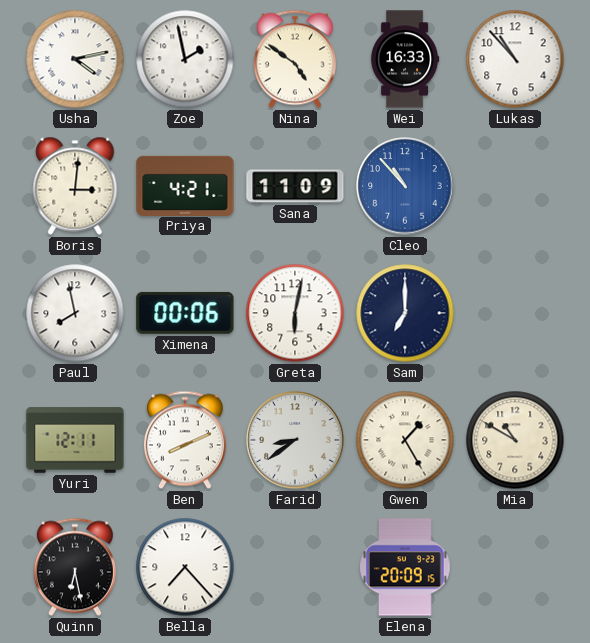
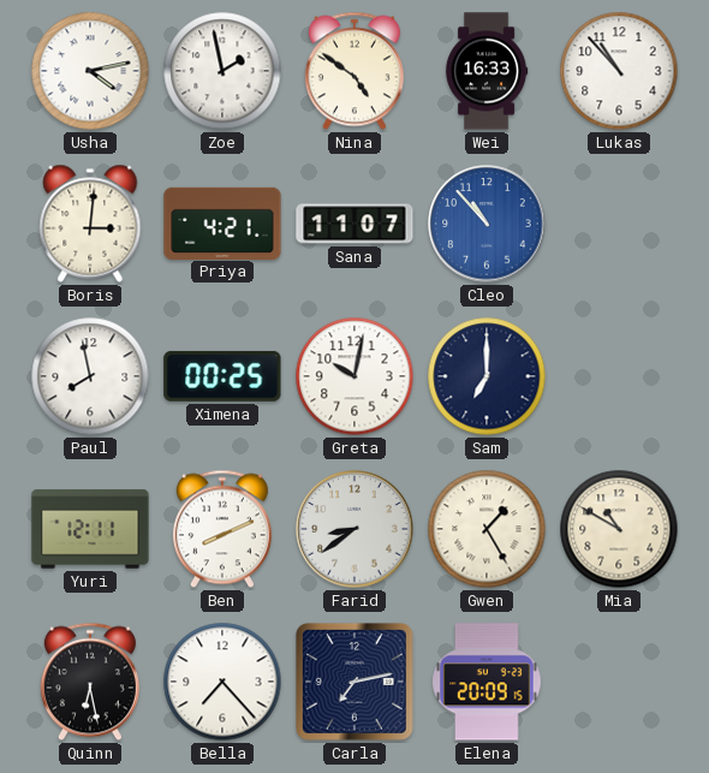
Sana: 11:09 -> 11:07 (354, 224)
Ximena: 00:06 -> 00:25 (222, 376)
Greta: 6:02 -> 10:02 (354, 376)
Carla: none -> 7:13 (354, 682)
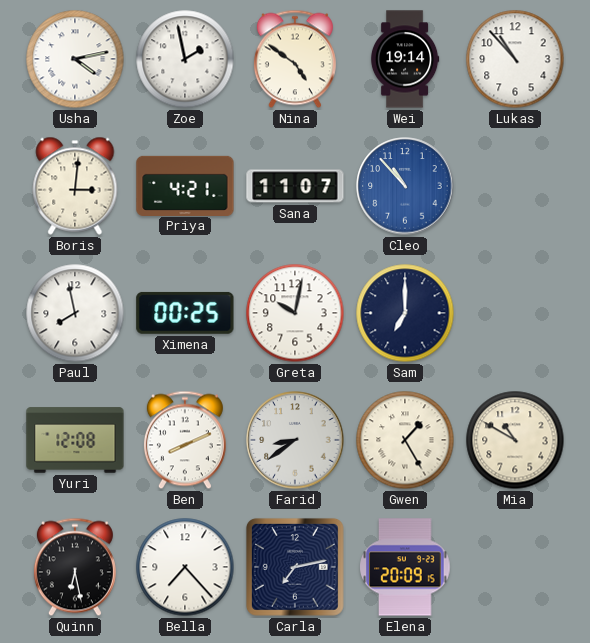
Wei: 16:33 -> 19:14 (405, 59)
Yuri: 12:11 -> 12:08 (75, 440)
